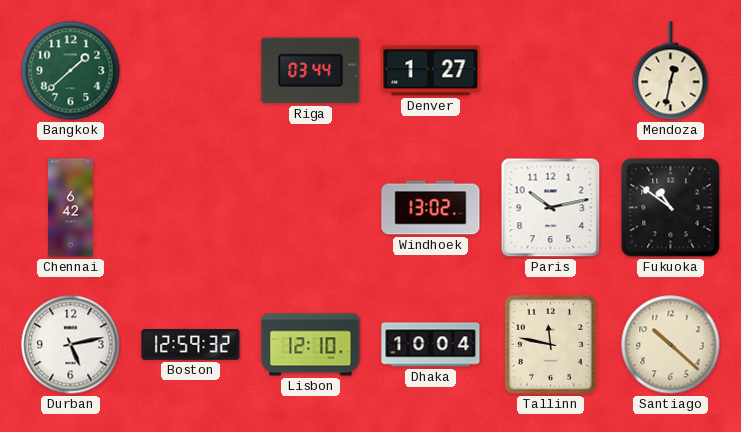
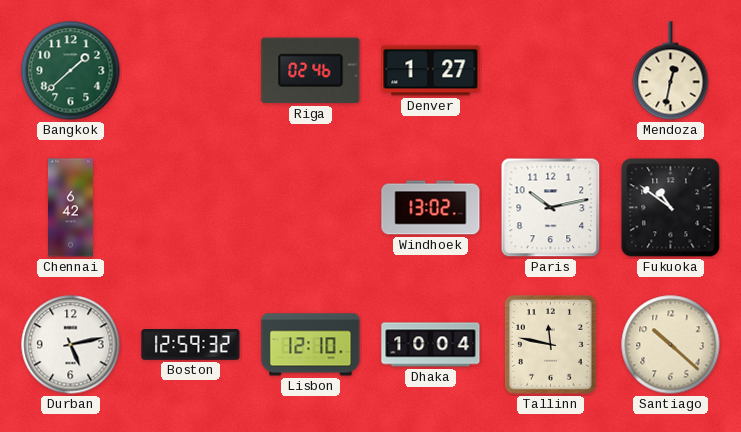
Riga: 03:44 -> 02:46 (311, 71)
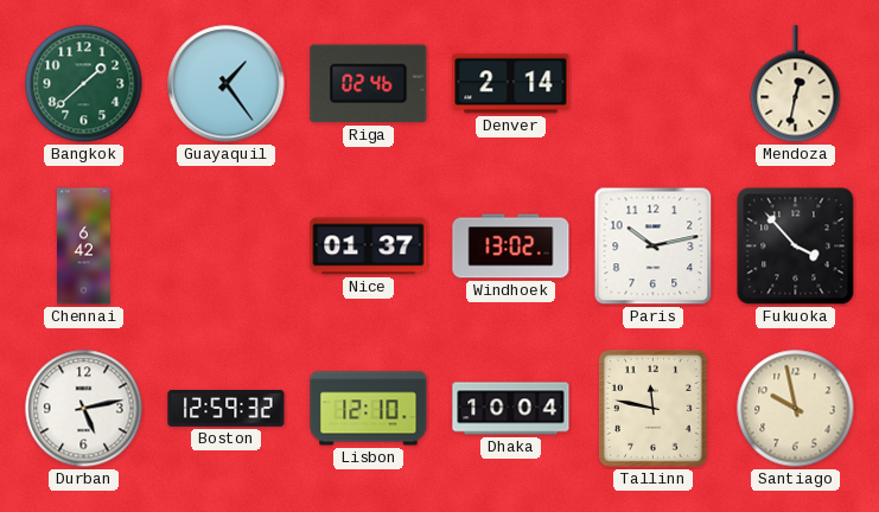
Guayaquil: none -> 1:24 (227, 84)
Denver: 1:27 -> 2:14 (511, 84)
Nice: none -> 01:37 (369, 247)
Fukuoka: 10:51 -> 3:53 (796, 247)
Santiago: 10:22 -> 9:58 (796, 409)
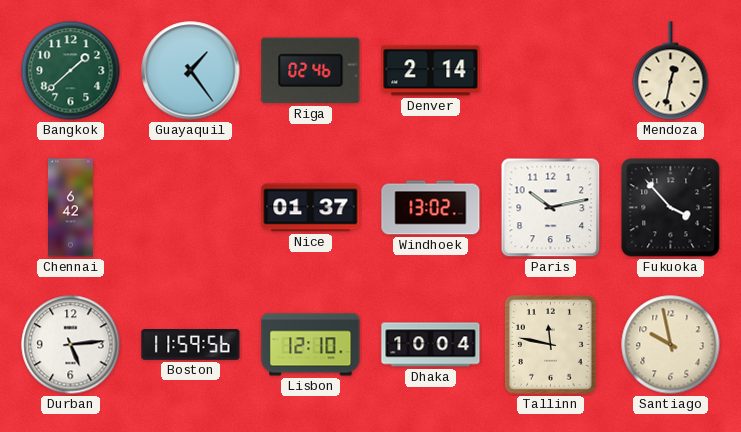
Durban: 5:13 -> 5:14 (71, 345)
Boston: 12:59 -> 11:59 (191, 345)
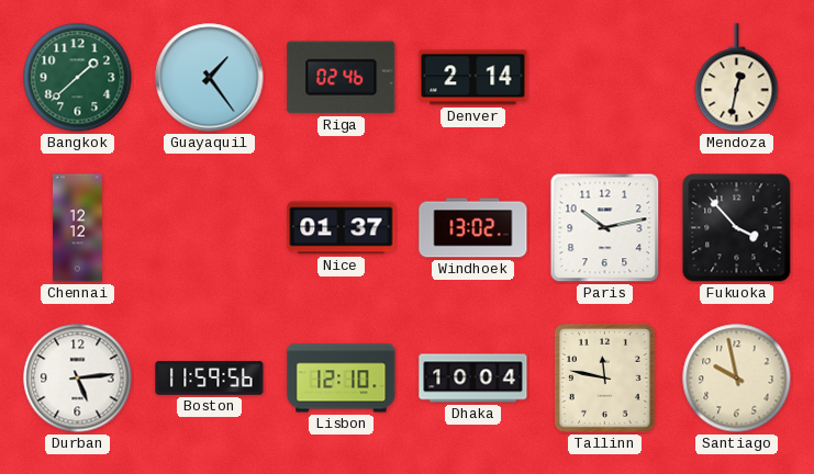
Chennai: 6:42 -> 12:12 (78, 228)
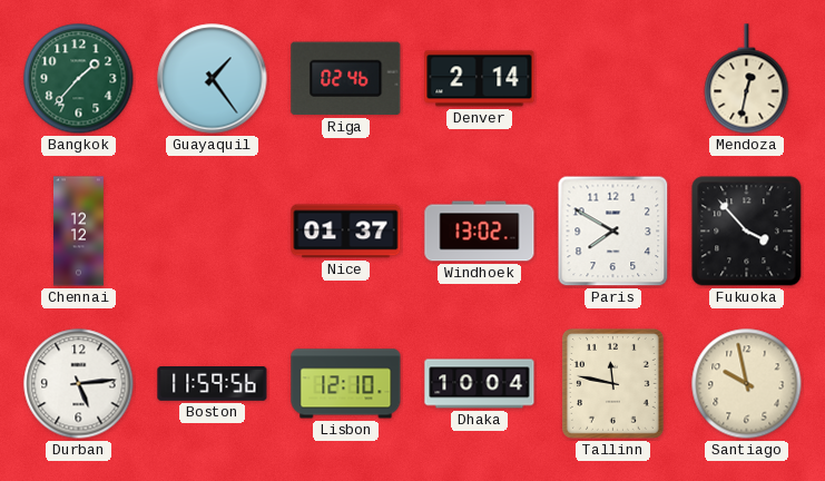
Bangkok: 1:38 -> 1:37 (79, 79)
Paris: 10:13 -> 7:50 (613, 232)
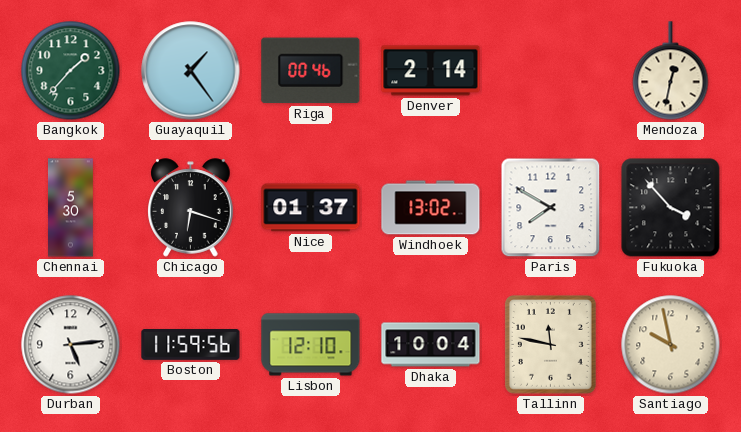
Riga: 02:46 -> 00:46 (311, 71)
Chennai: 12:12 -> 5:30 (71, 208)
Chicago: none -> 6:18 (191, 208)
